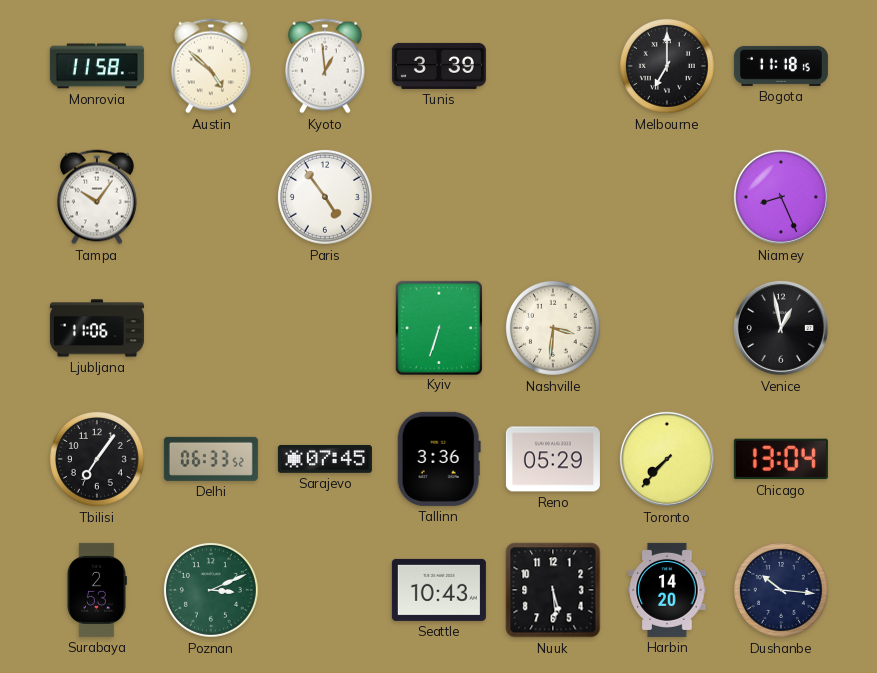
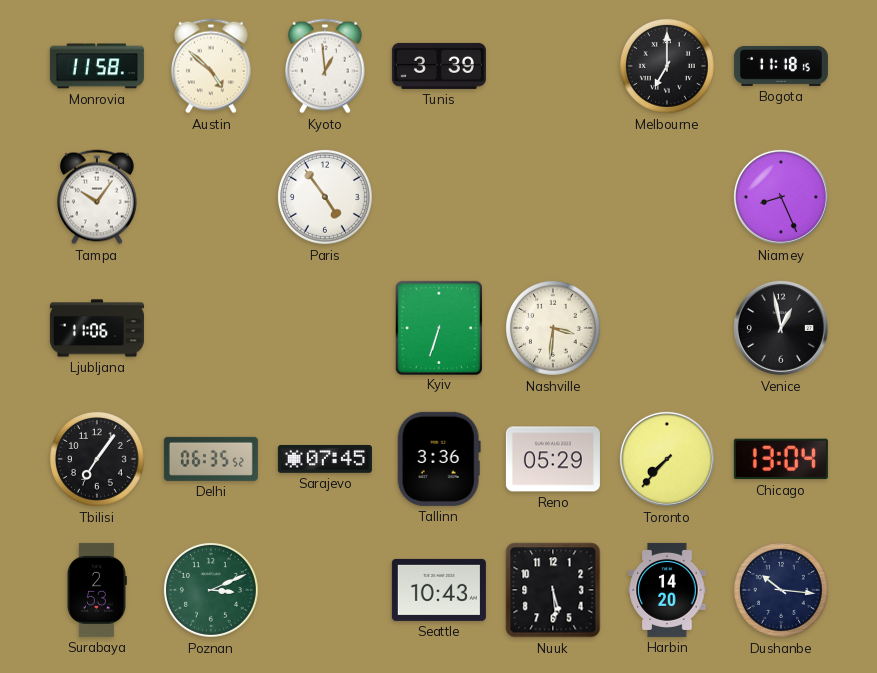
Delhi: 06:33 -> 06:35 (211, 459)
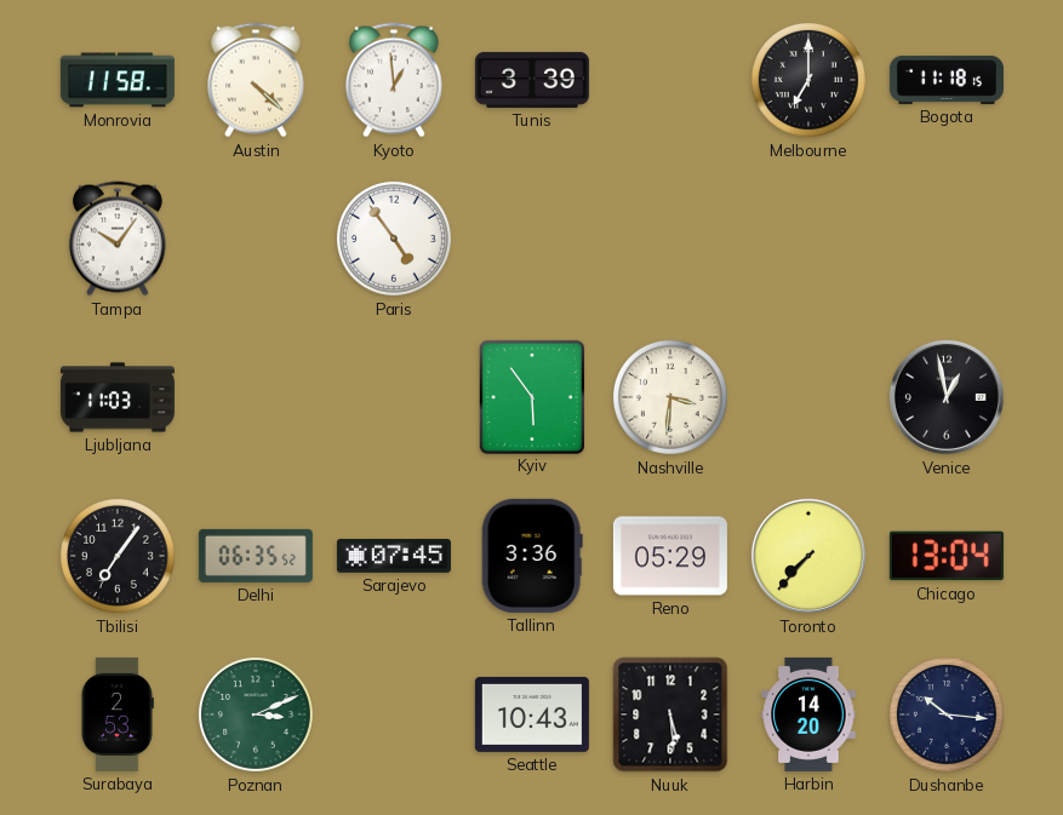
Austin: 4:52 -> 4:22 (256, 80)
Niamey: 8:26 -> none (781, 197)
Ljubljana: 11:06 -> 11:03 (118, 397)
Kyiv: 6:33 -> 5:54 (531, 396)
